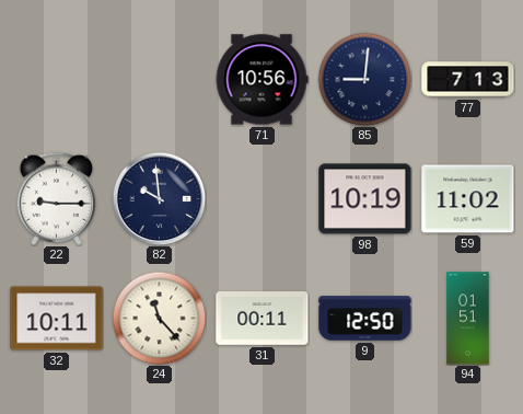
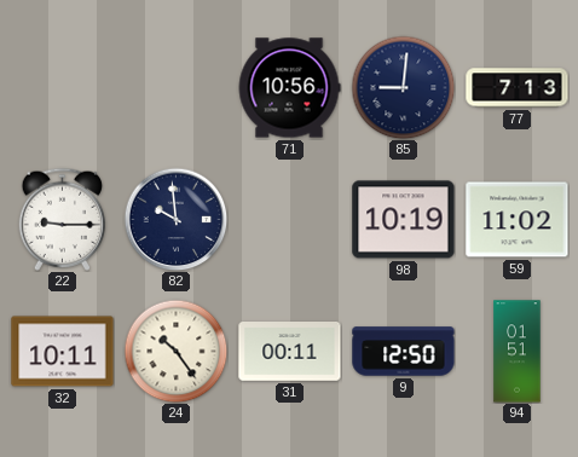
24: 11:23 -> 10:24 (175, 351)
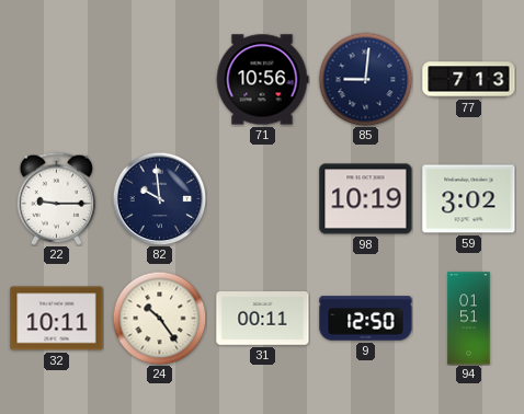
59: 11:02 -> 3:02 (469, 199)
